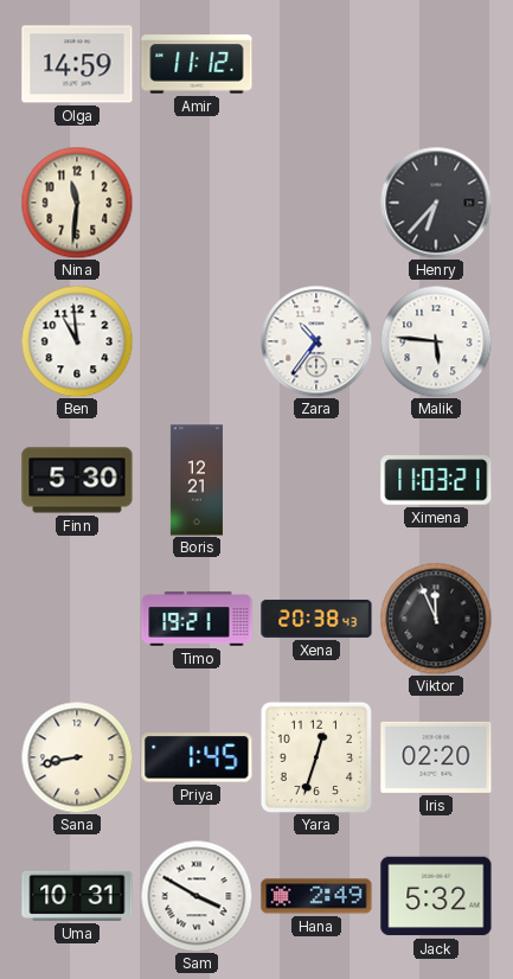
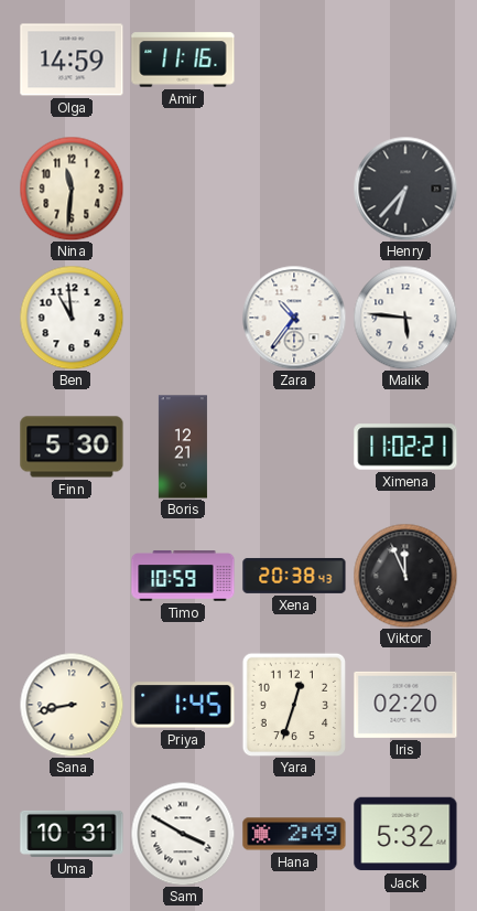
Amir: 11:12 -> 11:16 (183, 60)
Ximena: 11:03 -> 11:02 (405, 447)
Timo: 19:21 -> 10:59 (183, 576)
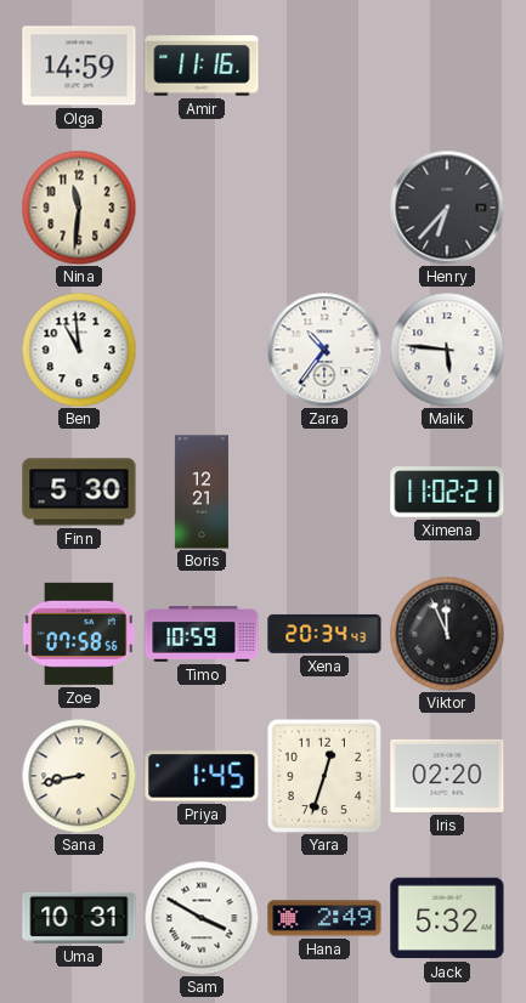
Zoe: none -> 07:58 (79, 634)
Xena: 20:38 -> 20:34 (324, 634)
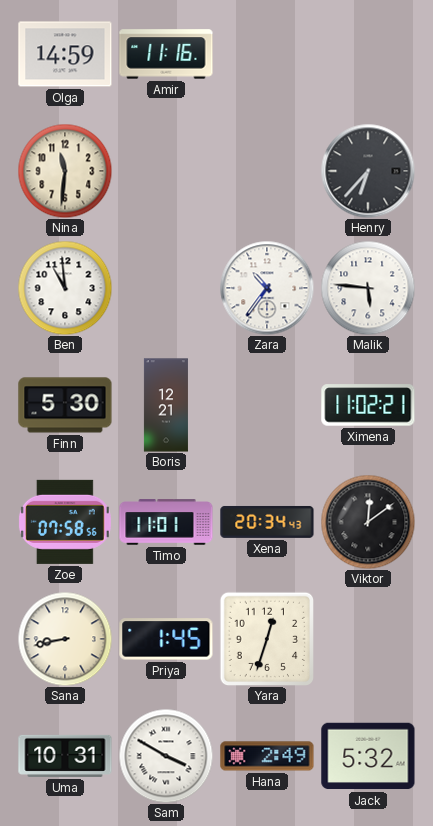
Timo: 10:59 -> 11:01 (166, 522)
Viktor: 11:56 -> 12:09 (368, 522)
Iris: 02:20 -> none (447, 776)
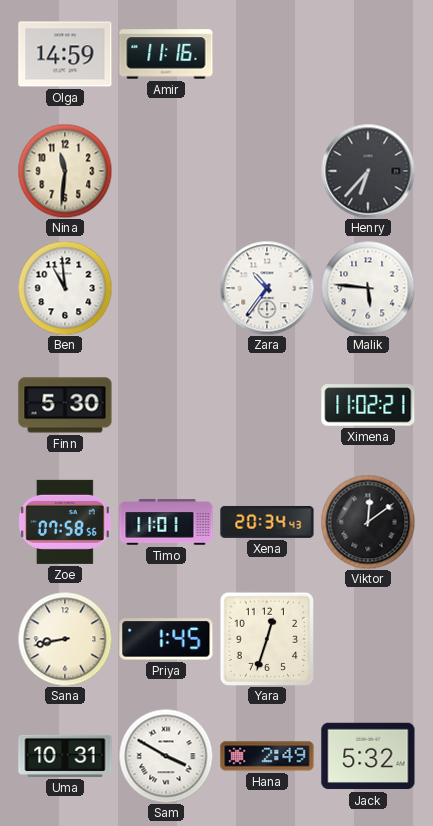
Boris: 12:21 -> none (166, 405)
